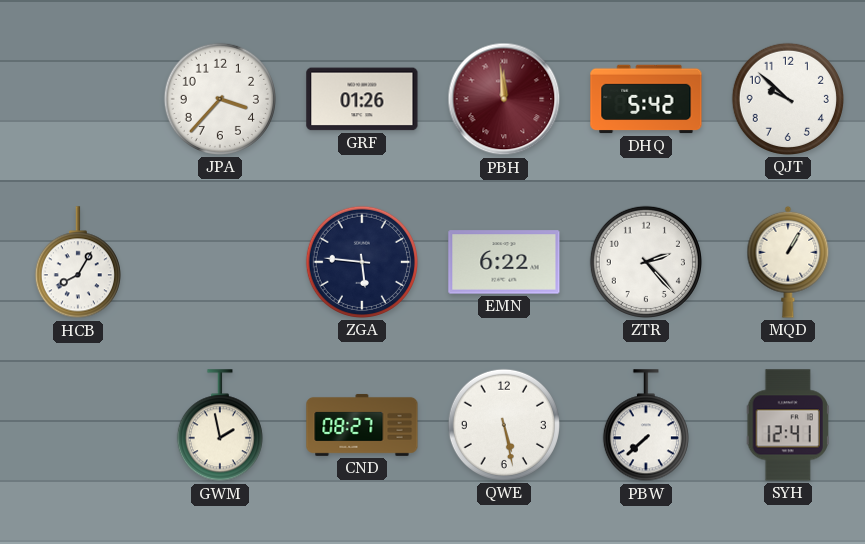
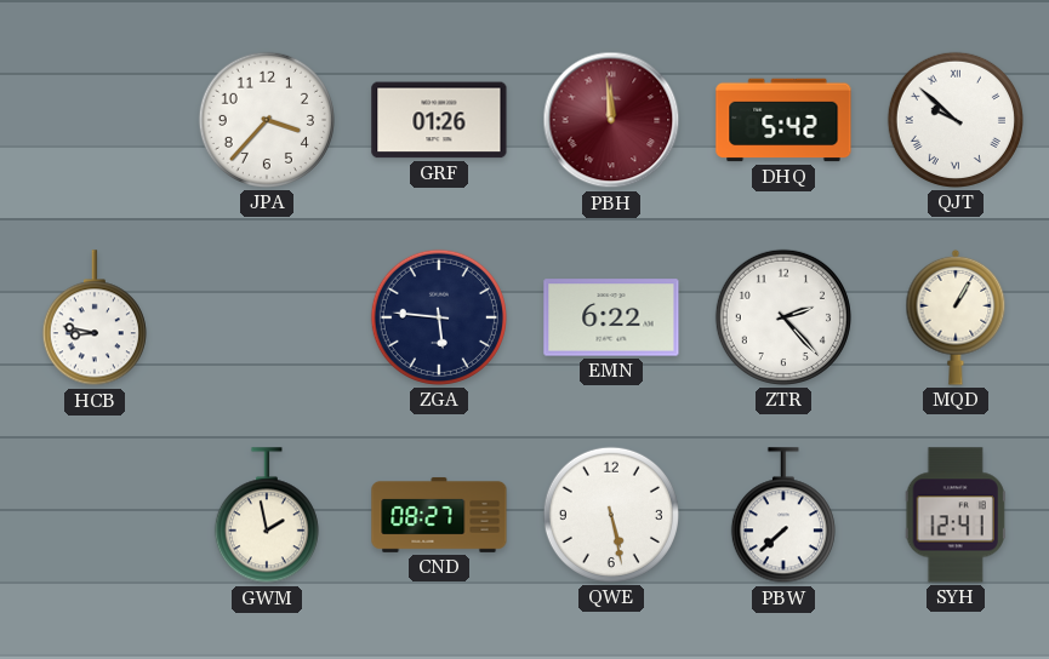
QJT numerals: Arabic -> Roman (956, 120)
HCB: 8:05 -> 8:47 (95, 319)
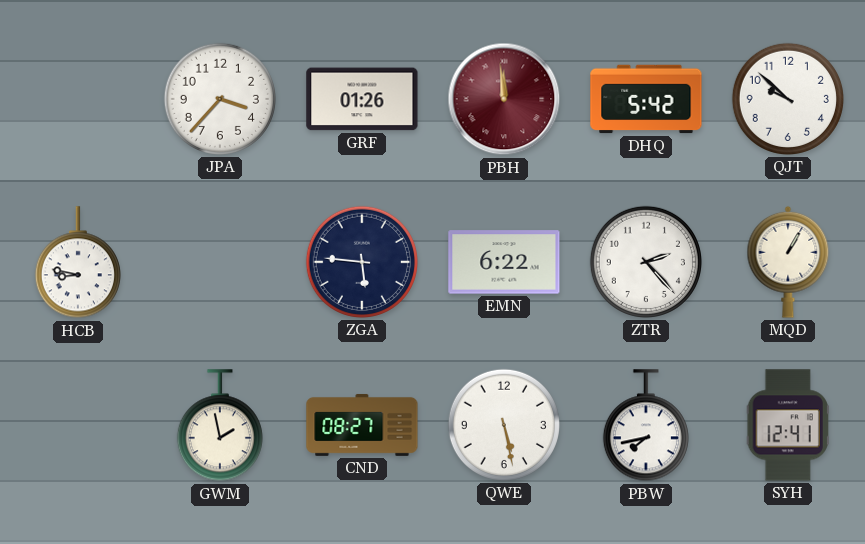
QJT numerals: Roman -> Arabic (788, 99)
PBW: 7:38 -> 7:43 (646, 426)
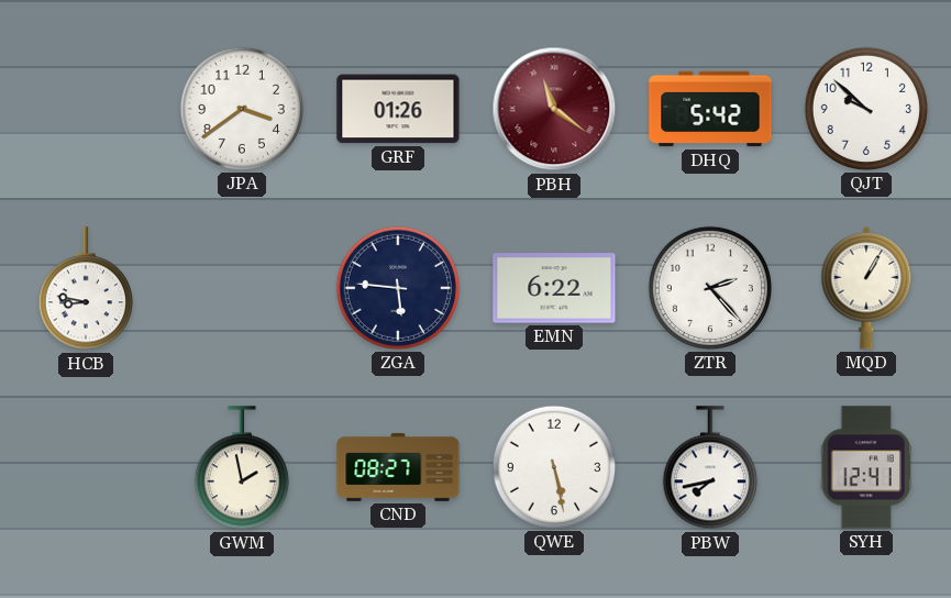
JPA: 3:37 -> 3:39 (242, 109)
PBH: 11:59 -> 11:21 (554, 109)
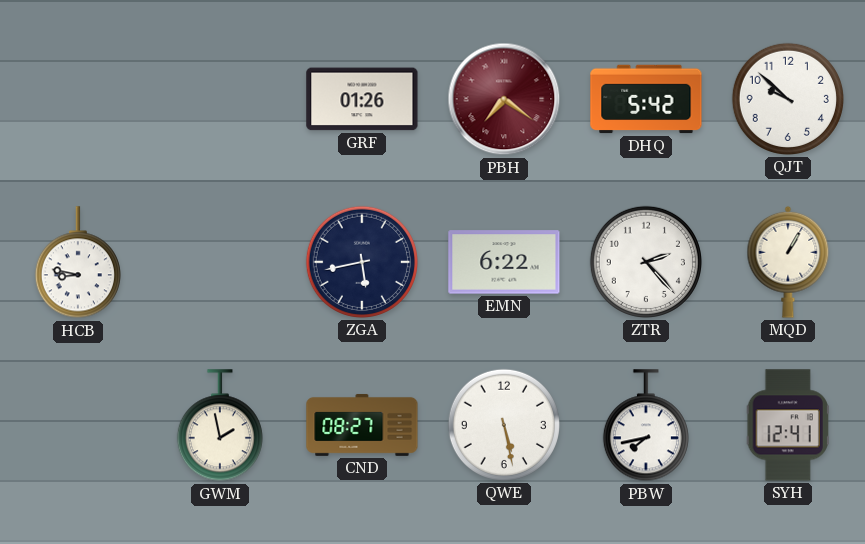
JPA: 3:39 -> none (242, 109)
PBH: 11:21 -> 7:21 (504, 99)
ZGA: 5:46 -> 5:43 (362, 262)
